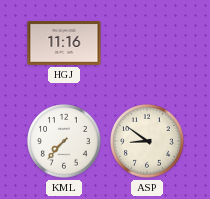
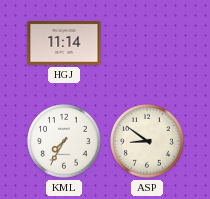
HGJ: 11:16 -> 11:14 (64, 43)
KML: 7:37 -> 7:35 (64, 141)
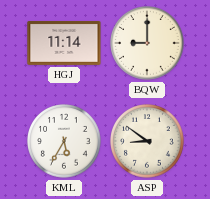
BQW: none -> 9:00 (147, 43)
KML: 7:35 -> 5:35 (64, 141)
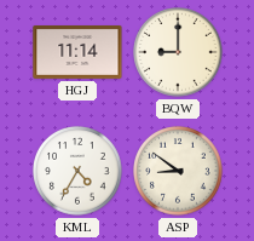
KML: 5:35 -> 4:35 (77, 171)
